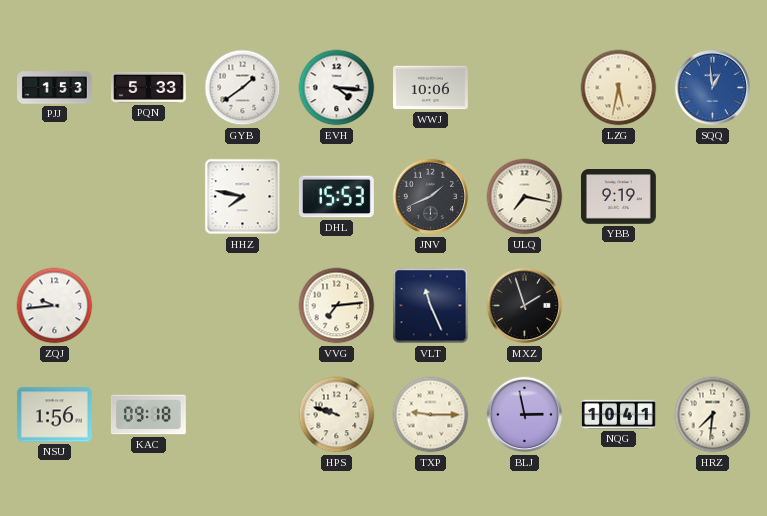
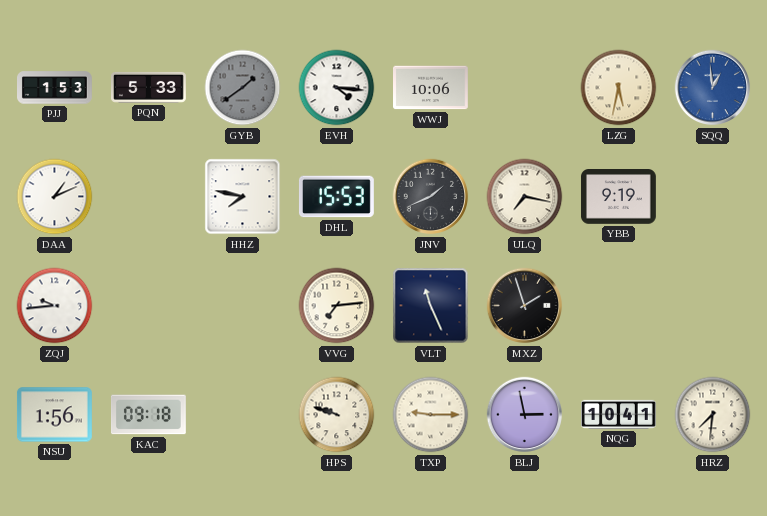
GYB dial: white -> grey (243, 88)
DAA: none -> 1:11 (55, 197)
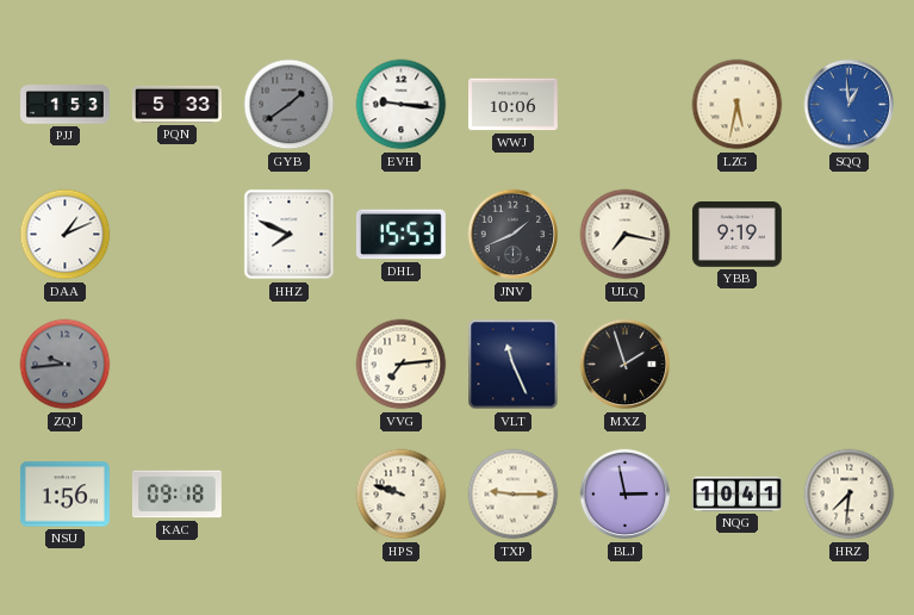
EVH: 4:16 -> 9:16 (402, 105)
HHZ: 7:47 -> 7:49 (290, 235)
ZQJ dial: white -> grey (66, 365)
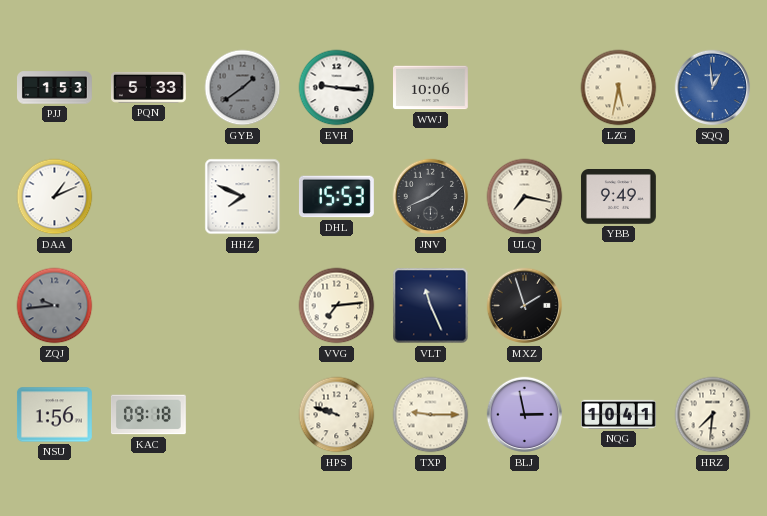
YBB: 9:19 -> 9:49 (618, 197)
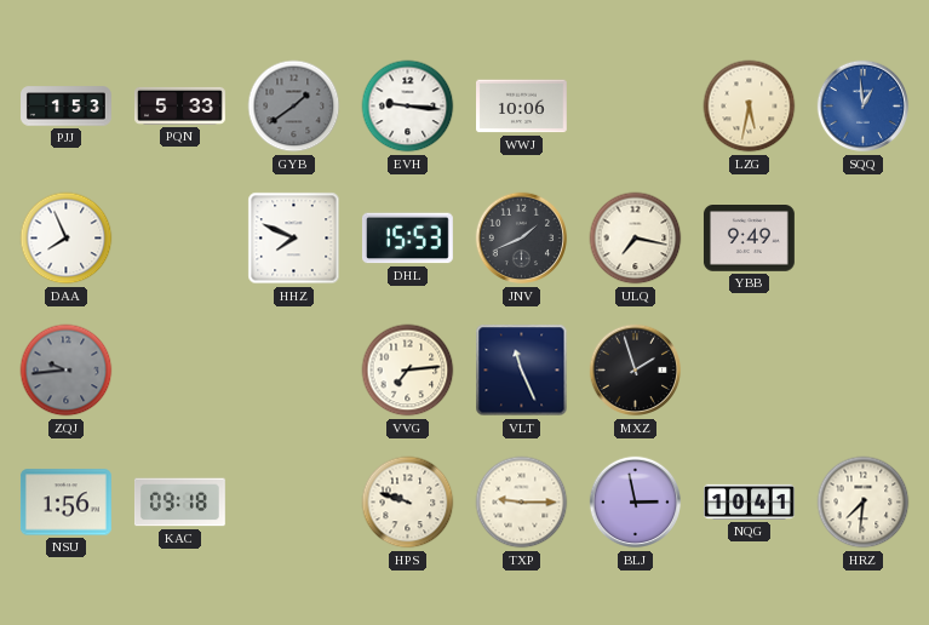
DAA: 1:11 -> 7:56 (67, 239)
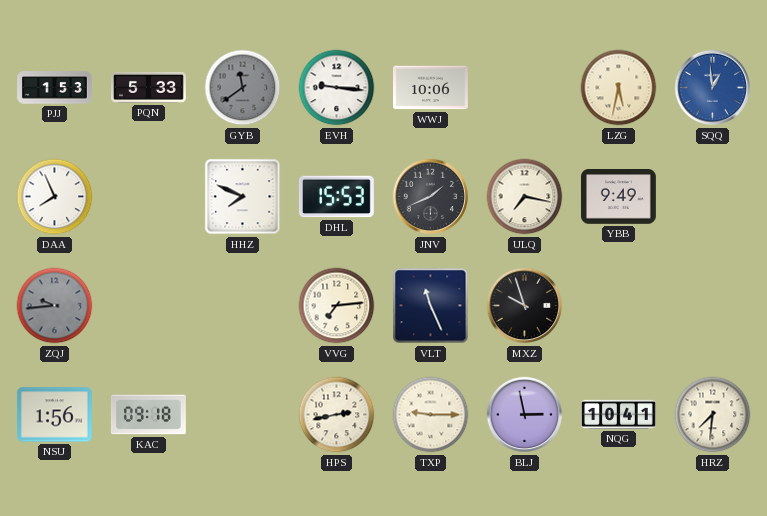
GYB: 1:39 -> 11:39 (243, 88)
MXZ: 1:57 -> 9:57 (525, 306)
HPS: 9:48 -> 2:43 (337, 415)
